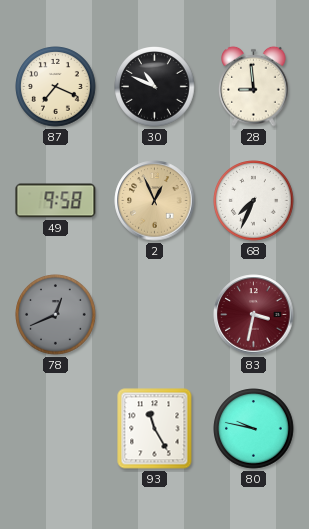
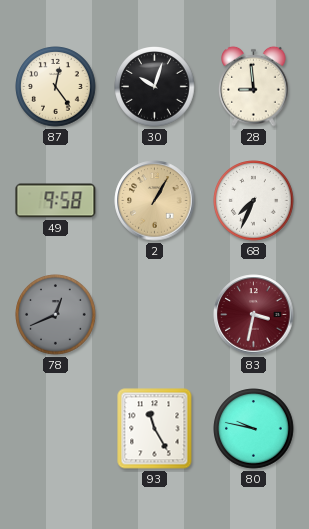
87: 7:19 -> 12:24 (56, 87)
30: 10:49 -> 10:03 (155, 87)
2: 12:56 -> 1:05 (155, 201)
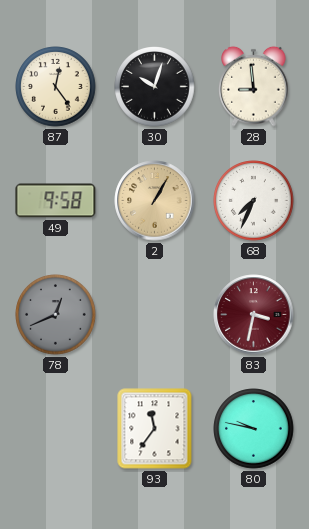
93: 11:25 -> 11:36 (155, 429)
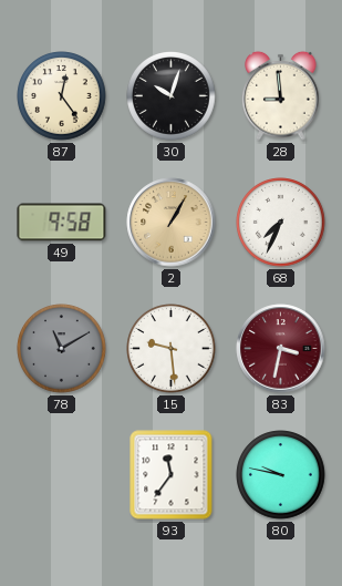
78: 12:41 -> 11:10 (62, 349)
15: none -> 9:29 (172, 349)
